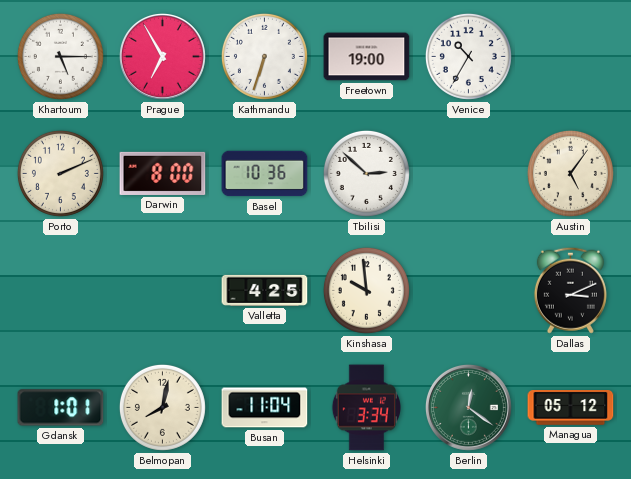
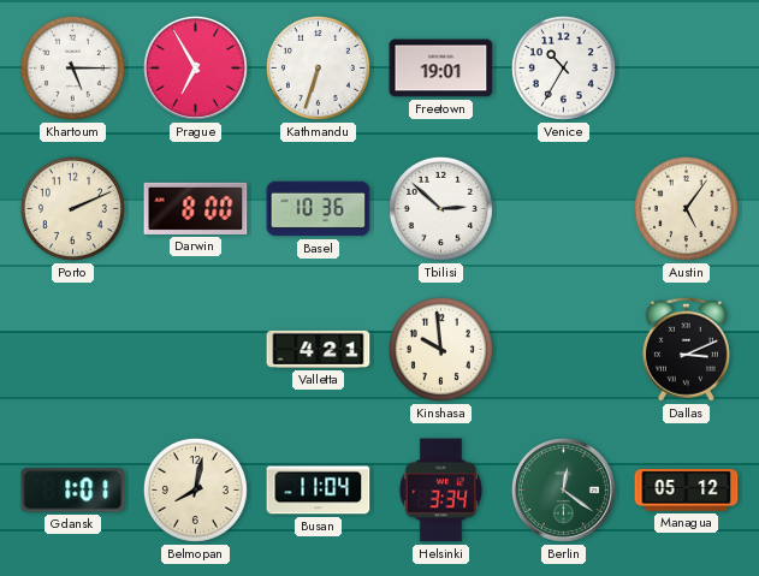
Freetown: 19:00 -> 19:01 (441, 69)
Valletta: 4:25 -> 4:21 (319, 349)
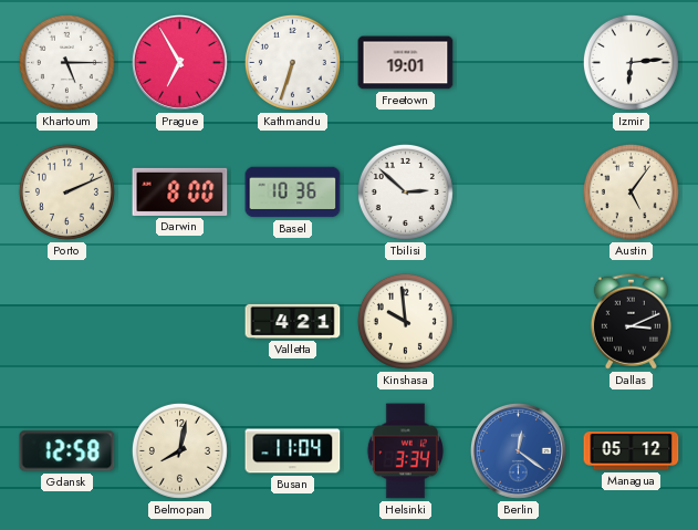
Venice: 10:35 -> none (563, 67)
Izmir: none -> 6:14 (631, 62)
Gdansk: 1:01 -> 12:58 (67, 451)
Berlin dial: green -> blue (518, 450)
